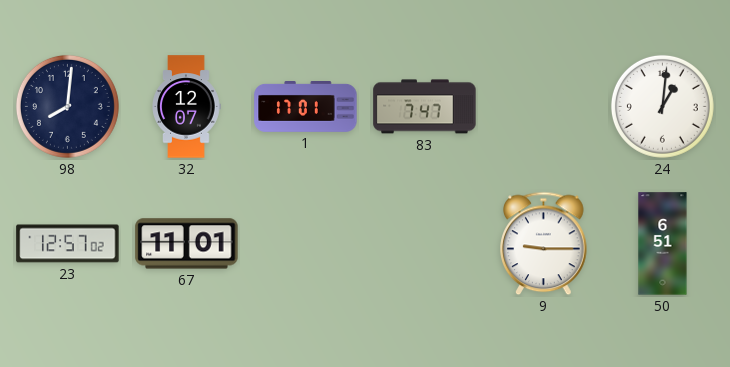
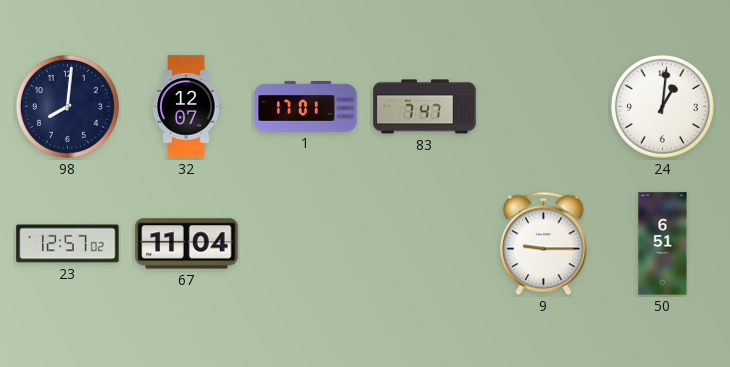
67: 11:01 -> 11:04 (187, 244)
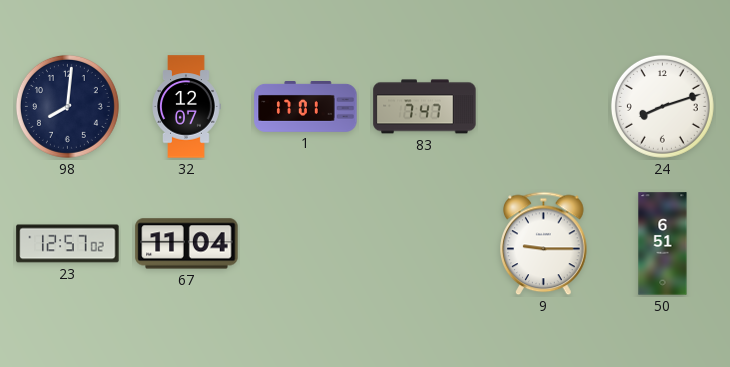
24: 1:01 -> 8:12 (662, 106)
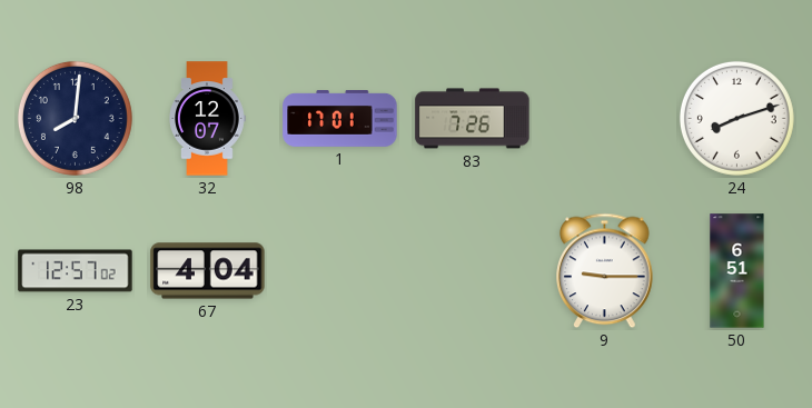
83: 7:47 -> 7:26 (473, 119)
67: 11:04 -> 4:04 (208, 271)
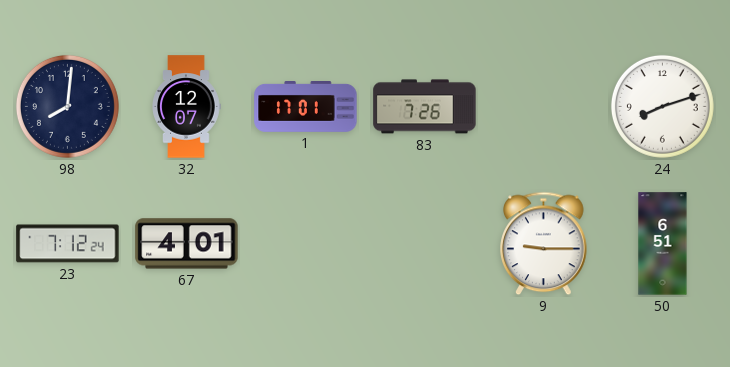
23: 12:57 -> 7:12 (68, 244)
67: 4:04 -> 4:01 (187, 244)
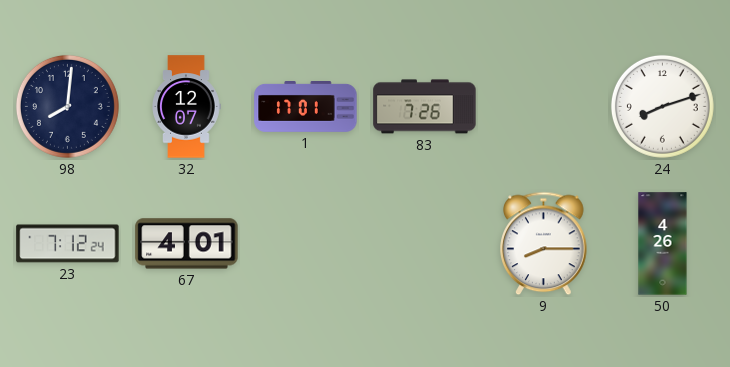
9: 9:15 -> 8:15 (544, 244)
50: 6:51 -> 4:26 (663, 244)
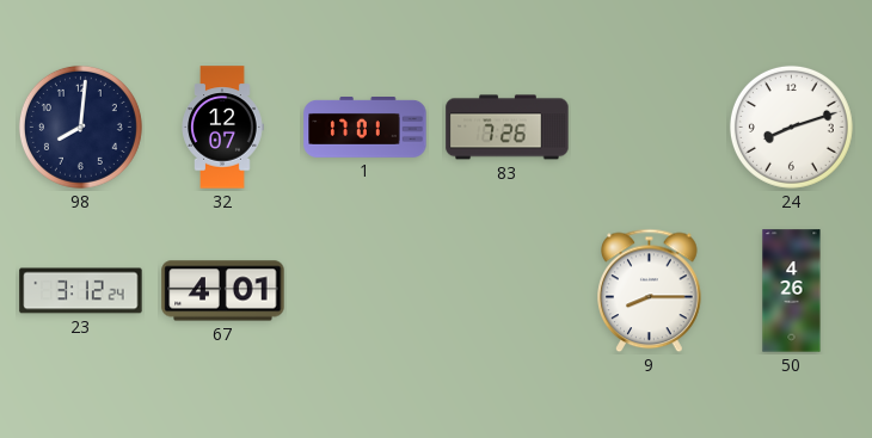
23: 7:12 -> 3:12 (81, 291)
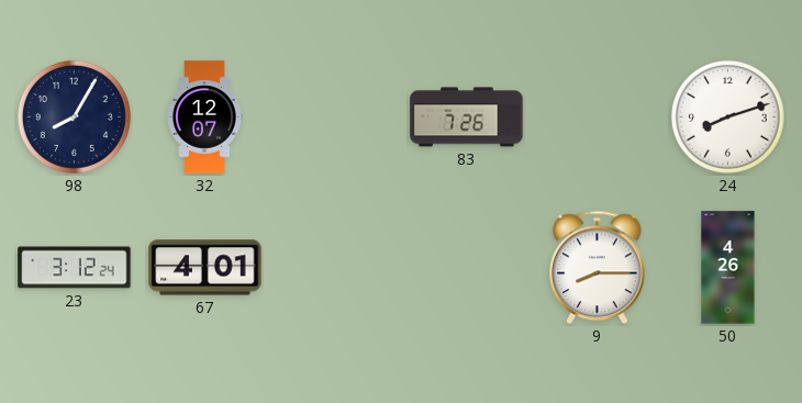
98: 8:01 -> 8:05 (74, 116)
1: 17:01 -> none (366, 128)
